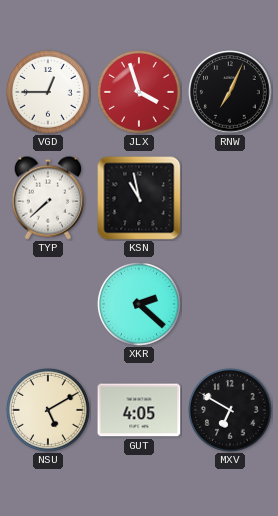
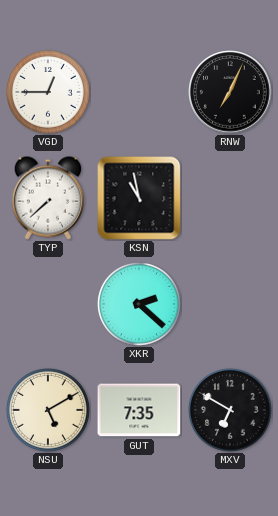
JLX: 3:57 -> none (139, 92)
GUT: 4:05 -> 7:35 (139, 410)
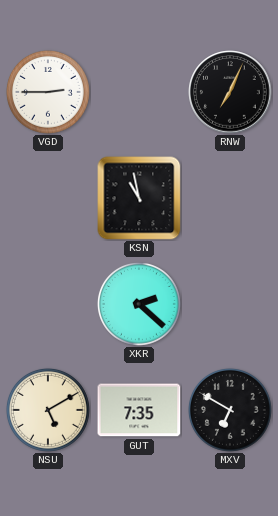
VGD: 12:45 -> 2:45 (48, 92)
TYP: 7:38 -> none (47, 198)
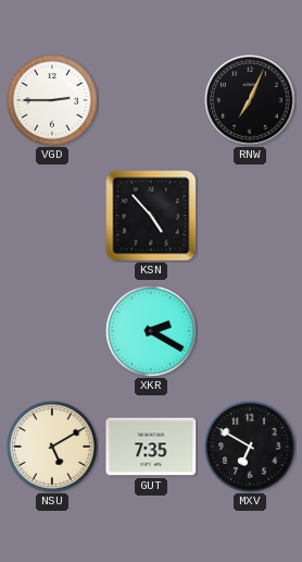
KSN: 10:58 -> 4:53 (151, 216)
XKR: 2:22 -> 2:20 (151, 331)
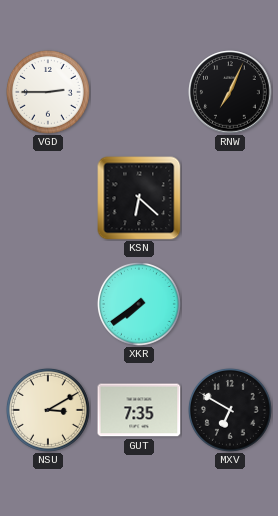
KSN: 4:53 -> 6:22 (139, 198)
XKR: 2:20 -> 7:39 (139, 304)
NSU: 5:10 -> 3:10 (48, 410)
